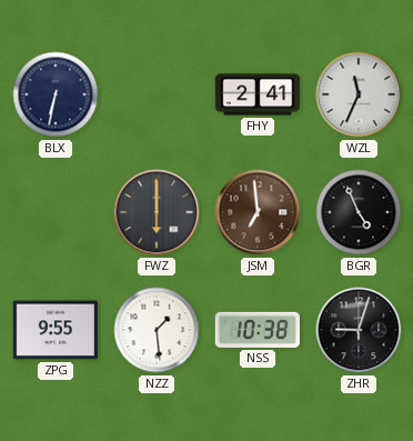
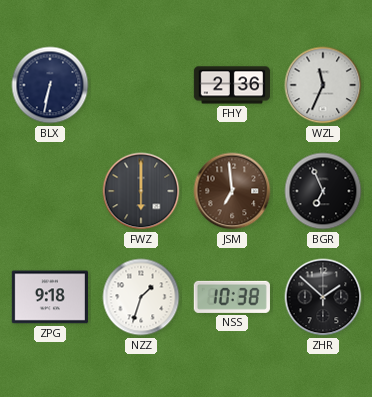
FHY: 2:41 -> 2:36 (231, 85)
BGR: 4:56 -> 6:56 (323, 191)
ZPG: 9:55 -> 9:18 (50, 297)
NZZ: 1:29 -> 1:33 (141, 297)
ZHR: 9:03 -> 1:52 (323, 297)
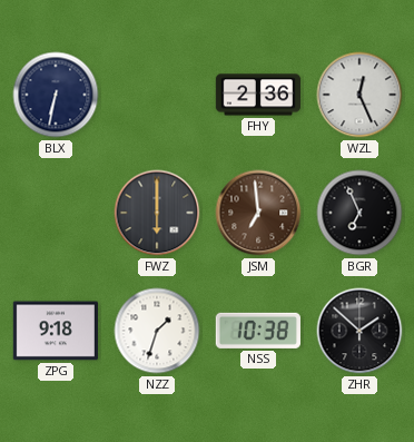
WZL: 11:34 -> 12:26 (359, 95)
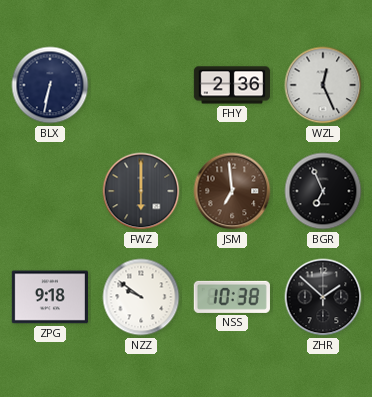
NZZ: 1:33 -> 9:51 (141, 297)
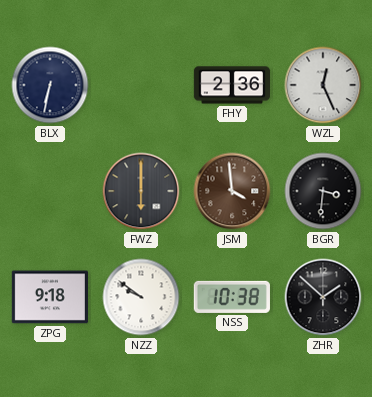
JSM: 6:59 -> 3:59 (232, 191)
BGR: 6:56 -> 3:31 (323, 191)
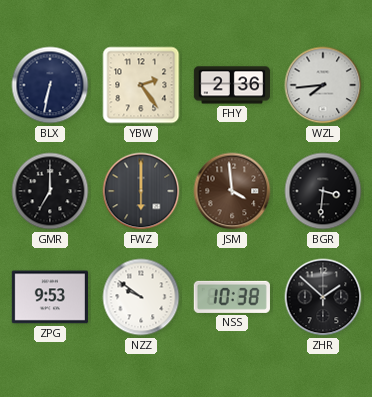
YBW: none -> 2:24 (141, 85)
WZL: 12:26 -> 7:44 (323, 85)
GMR: none -> 7:00 (50, 191)
ZPG: 9:18 -> 9:53 (50, 297)
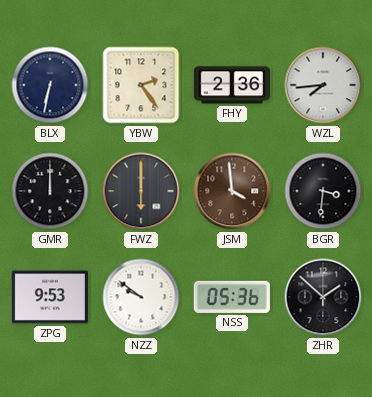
GMR: 7:00 -> 12:00 (50, 191)
NSS: 10:38 -> 05:36 (232, 297)
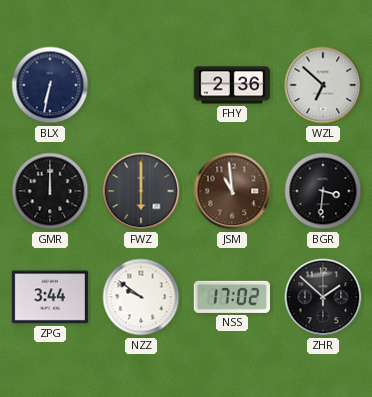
YBW: 2:24 -> none (141, 85)
WZL: 7:44 -> 6:52 (323, 85)
JSM: 3:59 -> 10:59 (232, 191)
ZPG: 9:53 -> 3:44 (50, 297)
NSS: 05:36 -> 17:02 (232, 297)
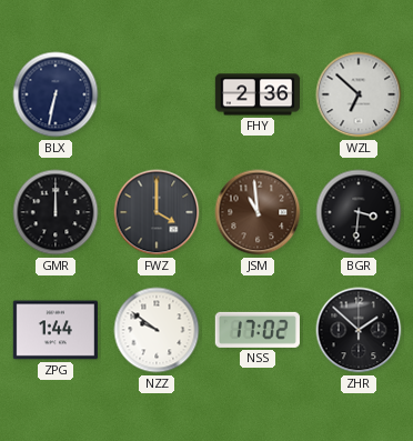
FWZ: 6:00 -> 4:00 (157, 212)
ZPG: 3:44 -> 1:44 (56, 330)
